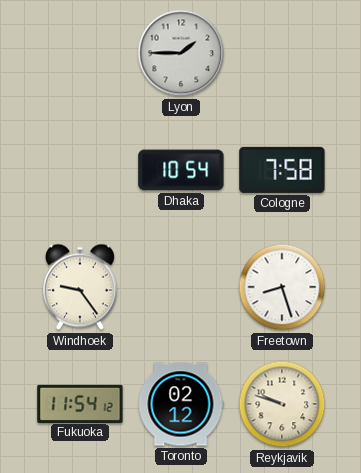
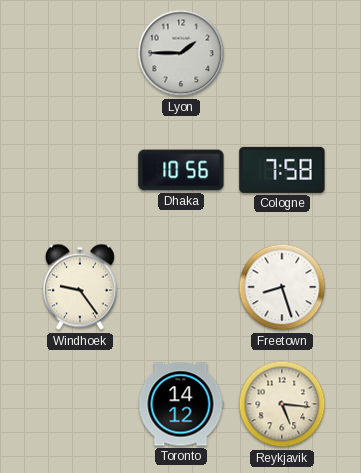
Dhaka: 10:54 -> 10:56 (181, 170)
Fukuoka: 11:54 -> none (80, 403)
Toronto: 02:12 -> 14:12 (181, 404)
Reykjavik: 9:48 -> 5:16 (282, 404)
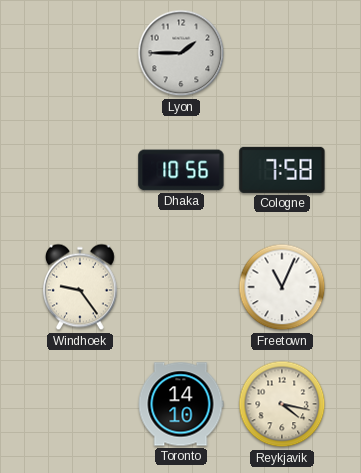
Freetown: 8:27 -> 11:04 (282, 287)
Toronto: 14:12 -> 14:10 (181, 404)
Reykjavik: 5:16 -> 4:17 (282, 404)
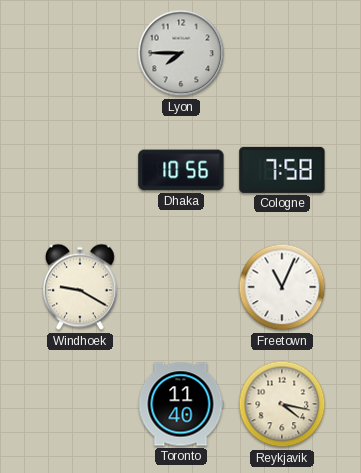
Lyon: 1:45 -> 7:45 (181, 53)
Windhoek: 9:24 -> 9:20 (80, 287)
Toronto: 14:10 -> 11:40 (181, 404)
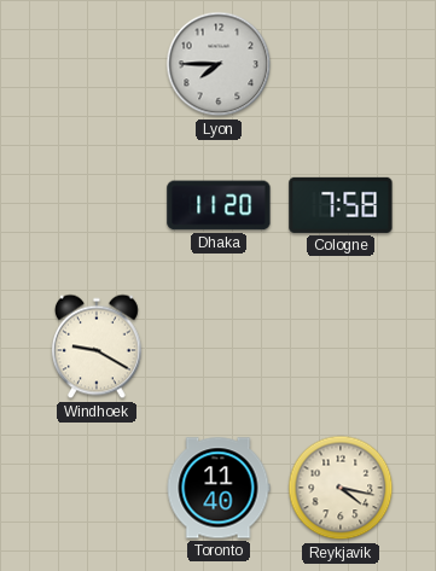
Dhaka: 10:56 -> 11:20 (219, 205)
Freetown: 11:04 -> none (282, 287)
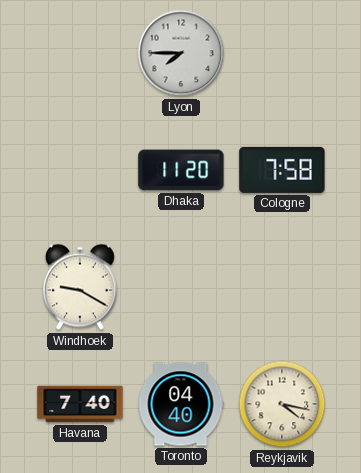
Havana: none -> 7:40 (80, 404)
Toronto: 11:40 -> 04:40 (181, 404)
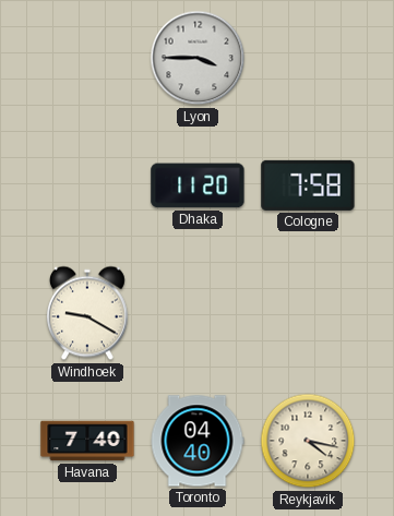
Lyon: 7:45 -> 3:45 (198, 58)
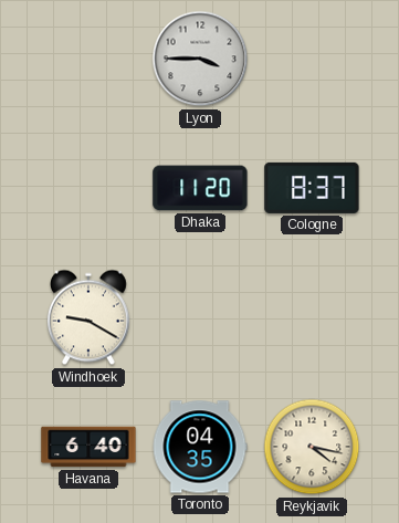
Cologne: 7:58 -> 8:37 (312, 188)
Havana: 7:40 -> 6:40 (88, 447)
Toronto: 04:40 -> 04:35 (200, 447)
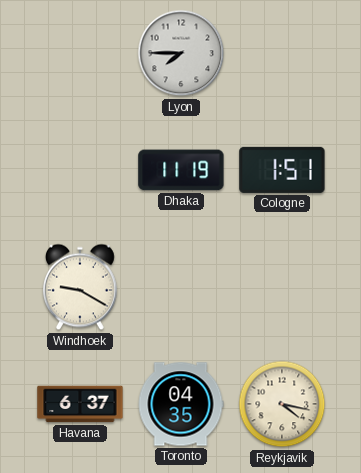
Lyon: 3:45 -> 7:45 (181, 53)
Dhaka: 11:20 -> 11:19 (181, 170)
Cologne: 8:37 -> 1:51 (282, 170)
Havana: 6:40 -> 6:37 (80, 404)
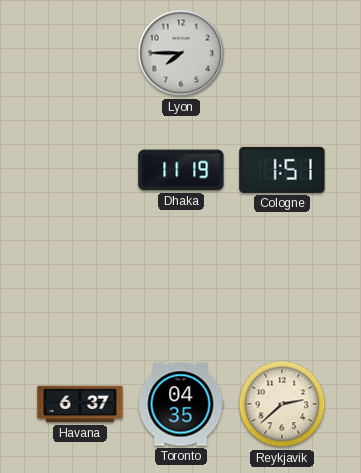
Windhoek: 9:20 -> none (80, 287)
Reykjavik: 4:17 -> 2:38 (282, 404)
